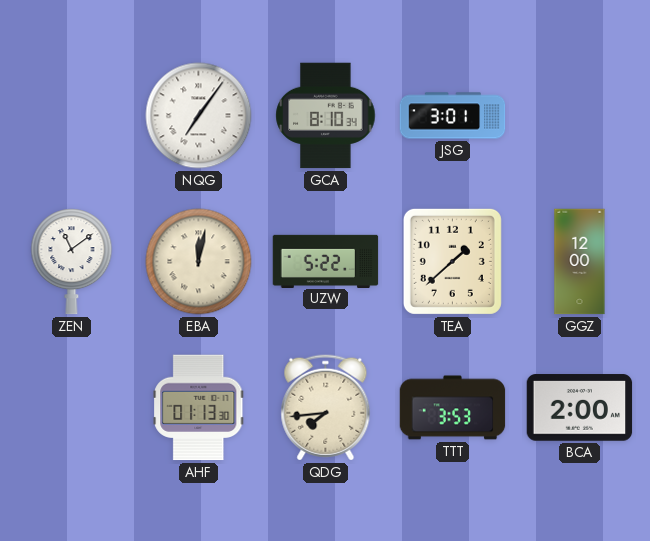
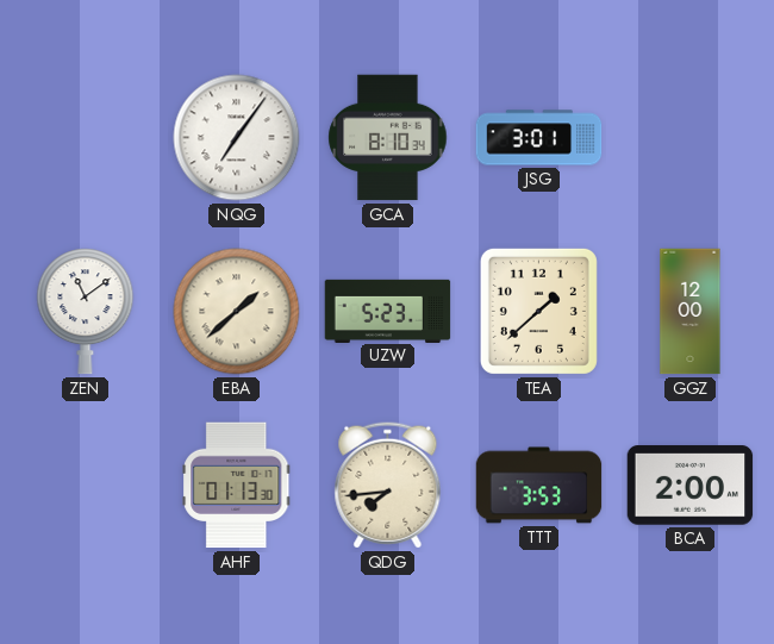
EBA: 12:02 -> 1:38 (237, 312)
UZW: 5:22 -> 5:23 (388, 311)
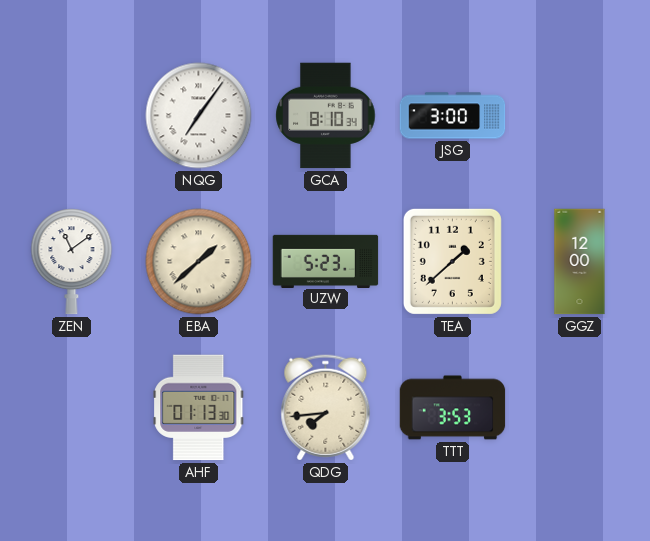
JSG: 3:01 -> 3:00 (453, 116)
BCA: 2:00 -> none (691, 486)
